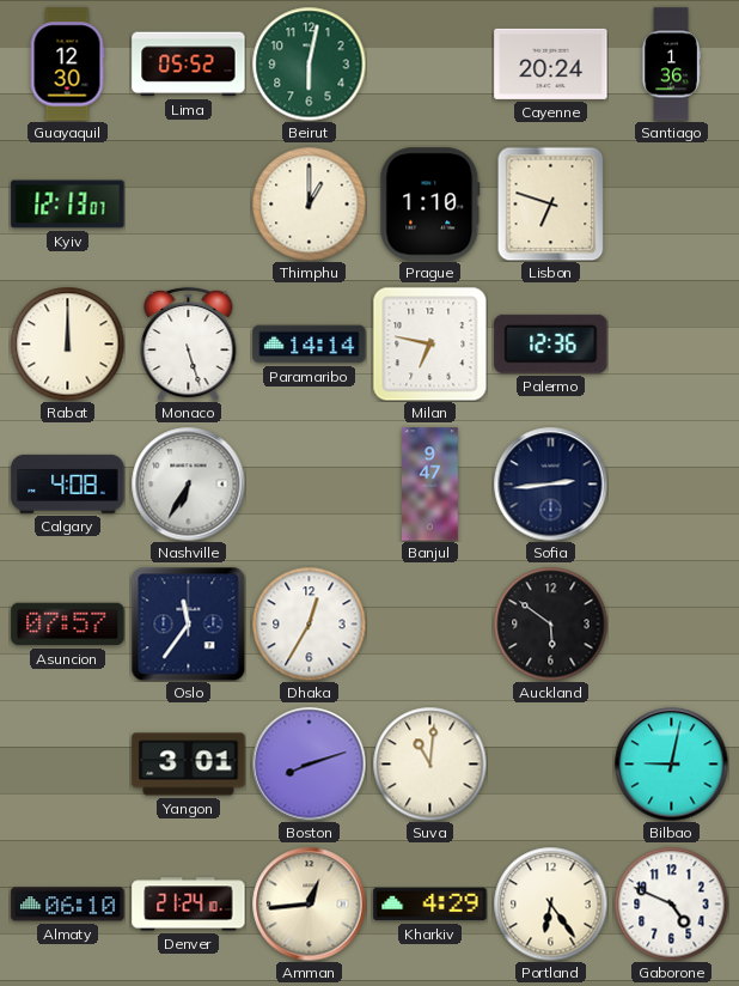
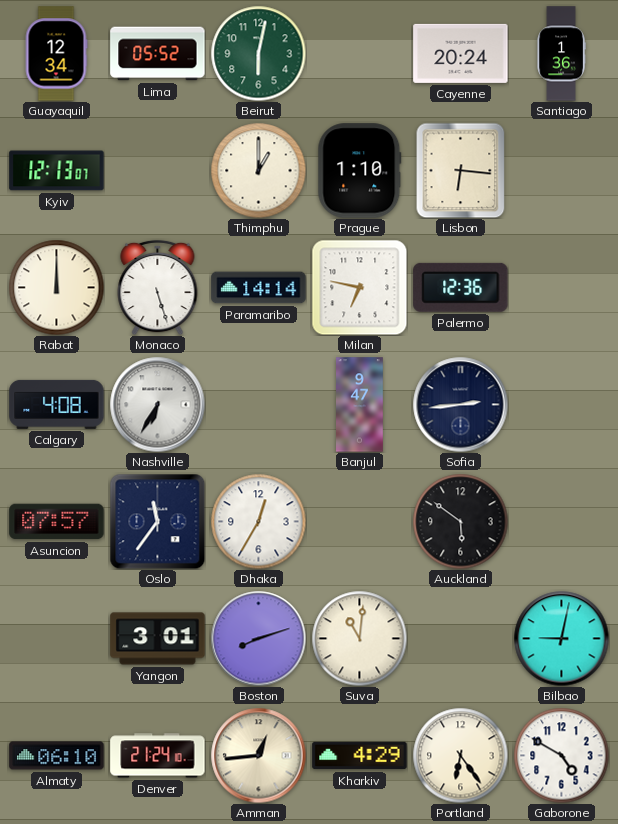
Guayaquil: 12:30 -> 12:34 (56, 54)
Lisbon: 6:48 -> 6:16 (461, 170)
Gaborone: 4:49 -> 4:50 (561, 755)
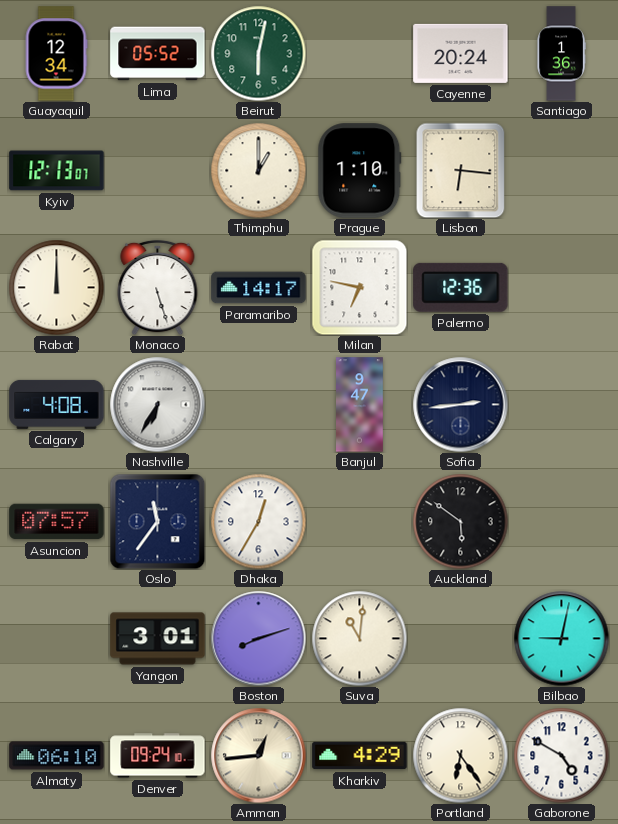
Paramaribo: 14:14 -> 14:17 (259, 288)
Denver: 21:24 -> 09:24 (158, 756)
